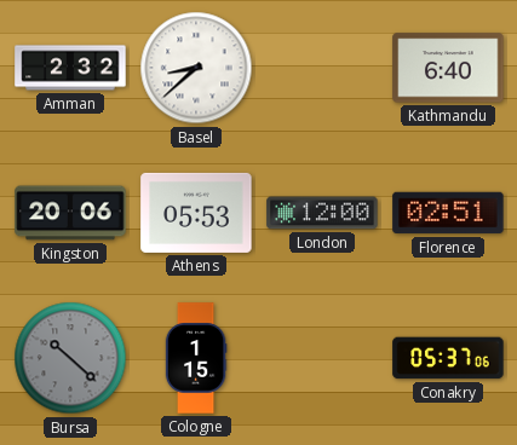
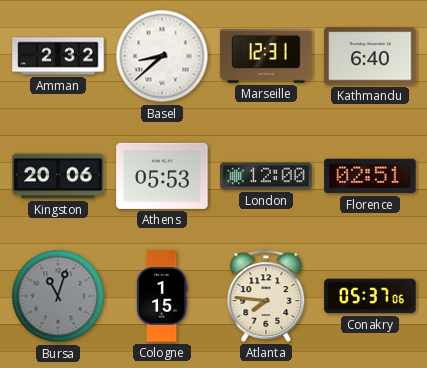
Marseille: none -> 12:31 (266, 56)
Bursa: 10:22 -> 11:03 (58, 296)
Atlanta: none -> 7:46 (266, 296)
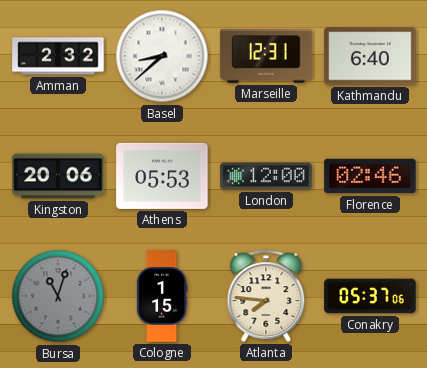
Florence: 02:51 -> 02:46 (370, 176)
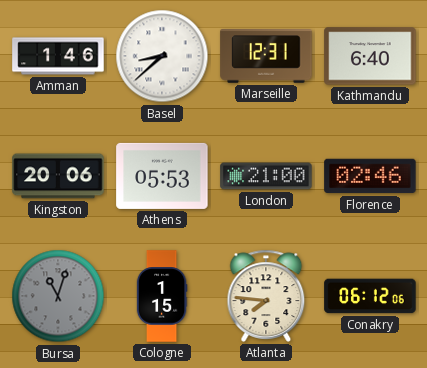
Amman: 2:32 -> 1:46 (58, 56)
London: 12:00 -> 21:00 (266, 176)
Conakry: 05:37 -> 06:12 (370, 296)
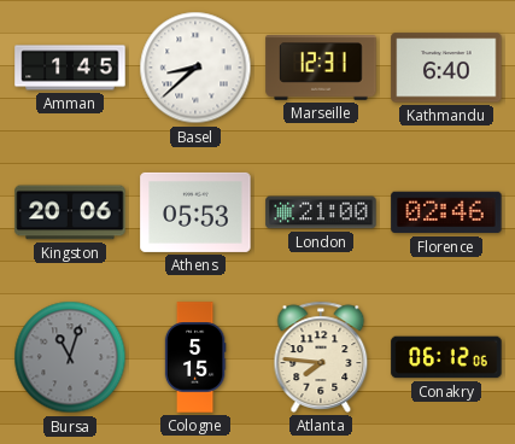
Amman: 1:46 -> 1:45 (70, 68)
Cologne: 1:15 -> 5:15 (195, 357)
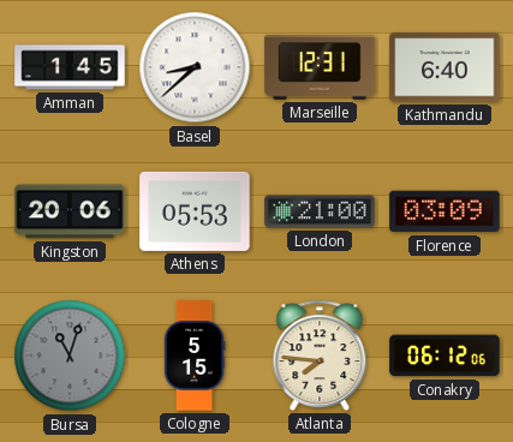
Florence: 02:46 -> 03:09 (445, 211)
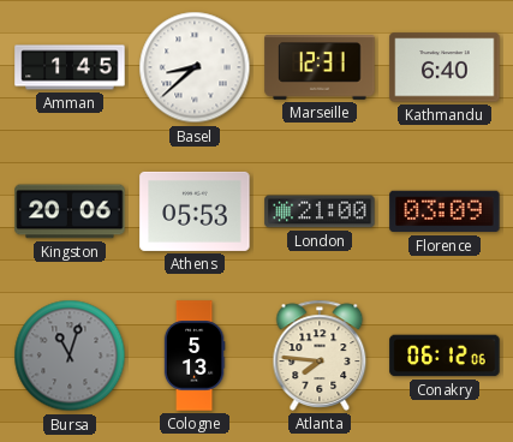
Cologne: 5:15 -> 5:13 (195, 356)
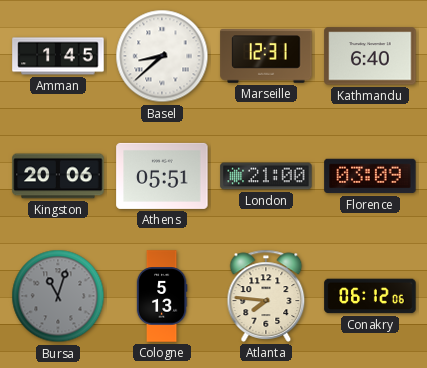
Athens: 05:53 -> 05:51 (162, 176)
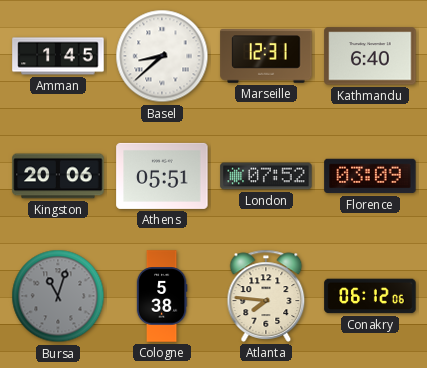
London: 21:00 -> 07:52 (266, 176)
Cologne: 5:13 -> 5:38 (162, 296)
